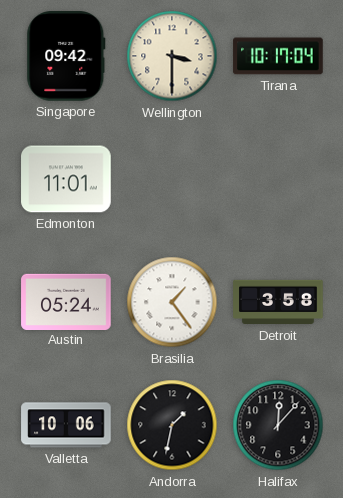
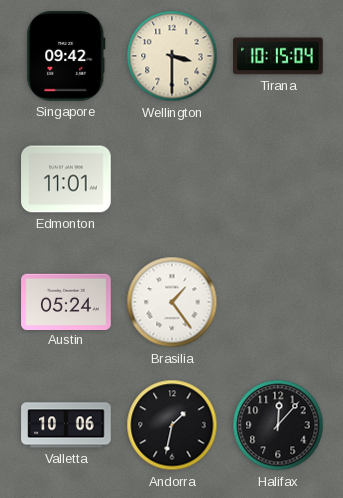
Tirana: 10:17 -> 10:15 (278, 56)
Detroit: 3:58 -> none (278, 302)
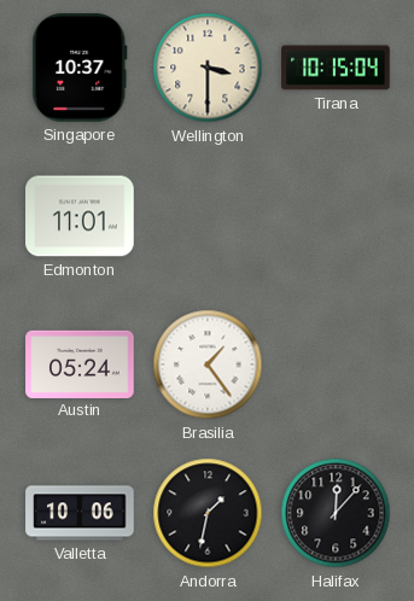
Singapore: 09:42 -> 10:37 (80, 68)
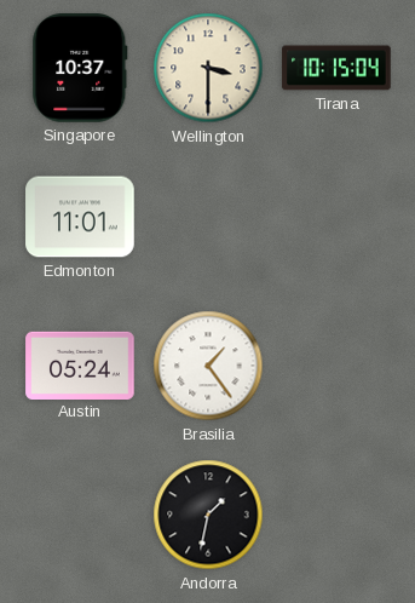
Valletta: 10:06 -> none (80, 513)
Halifax: 12:07 -> none (336, 513)
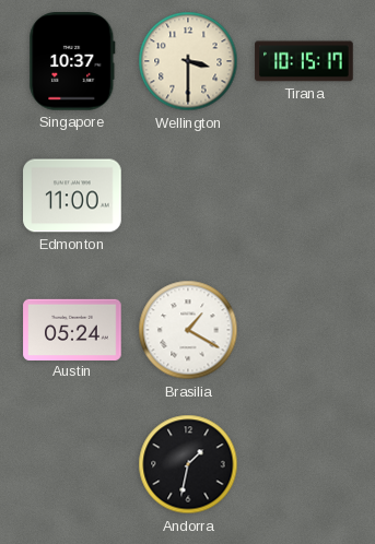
Tirana: 10:15:04 -> 10:15:17 (304, 61)
Edmonton: 11:01 -> 11:00 (72, 196)
Brasilia: 1:24 -> 1:20 (188, 330)
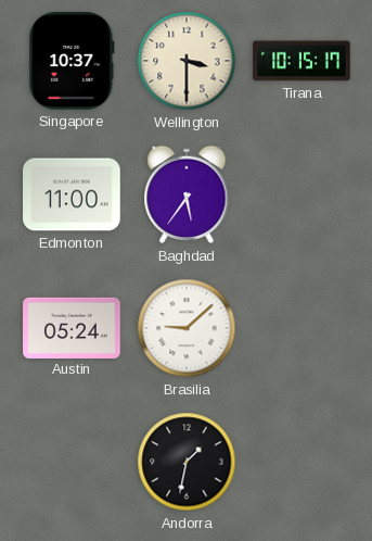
Baghdad: none -> 5:36 (187, 194)
Brasilia: 1:20 -> 9:08 (187, 328)
